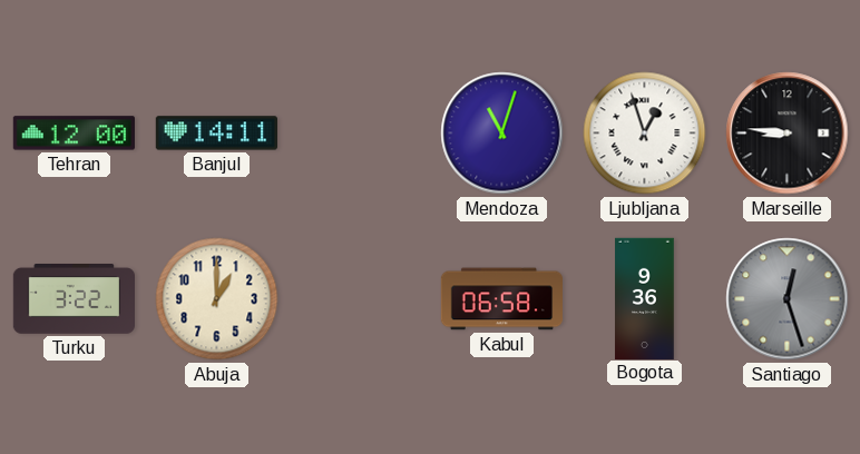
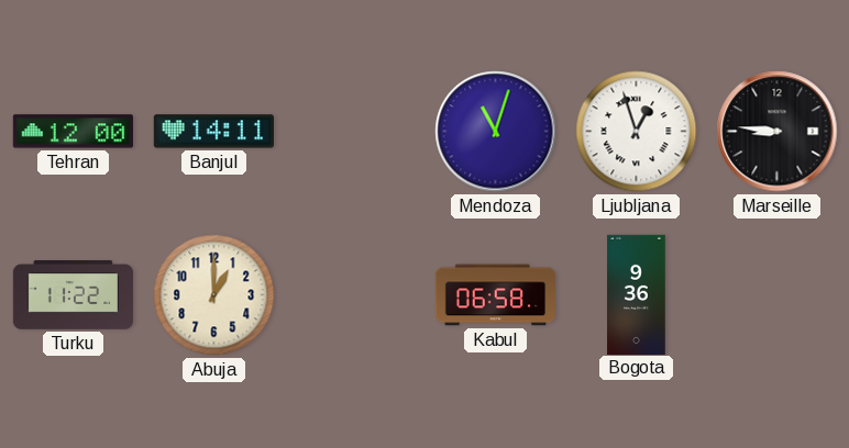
Turku: 3:22 -> 11:22 (73, 295)
Santiago: 12:27 -> none (788, 299)
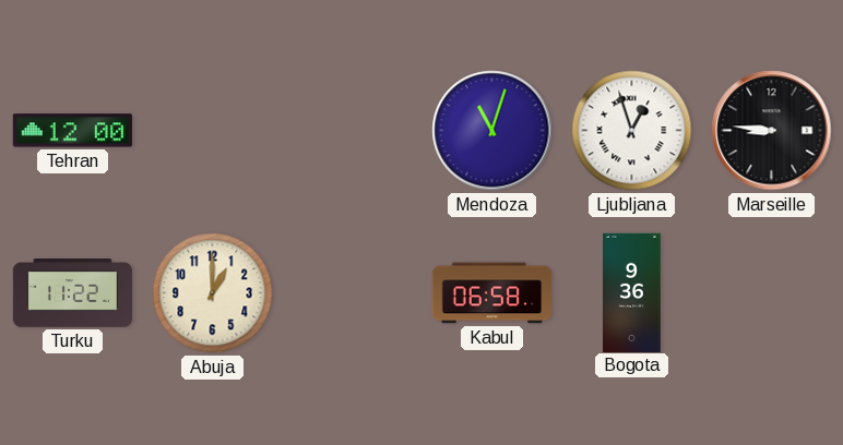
Banjul: 14:11 -> none (213, 132)
